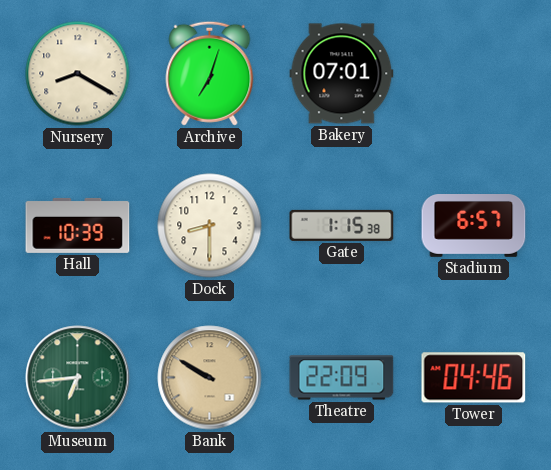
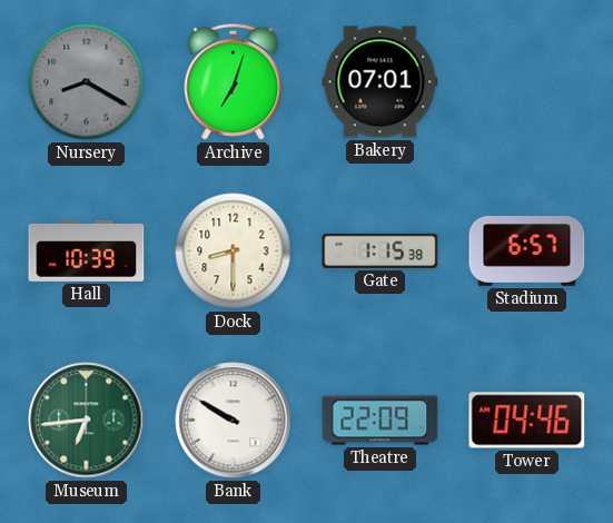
Nursery dial: cream -> grey (87, 82)
Bank dial: champagne -> white (234, 421)
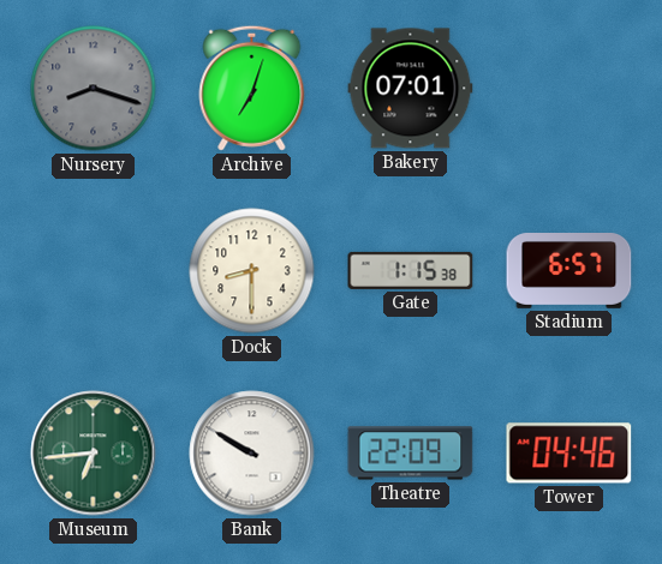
Nursery: 8:20 -> 8:18 (94, 89)
Hall: 10:39 -> none (87, 250)
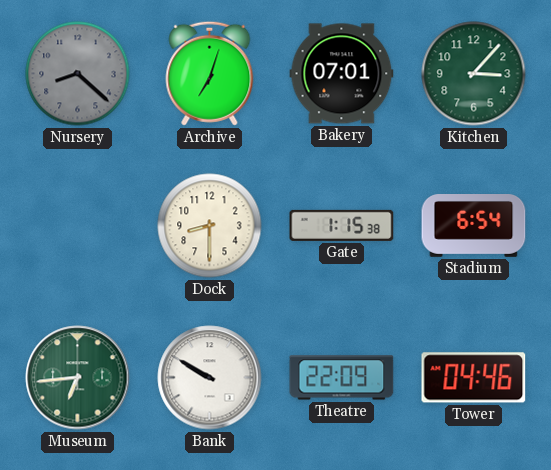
Nursery: 8:18 -> 8:22 (78, 74)
Kitchen: none -> 3:07 (474, 74)
Stadium: 6:57 -> 6:54 (474, 226)
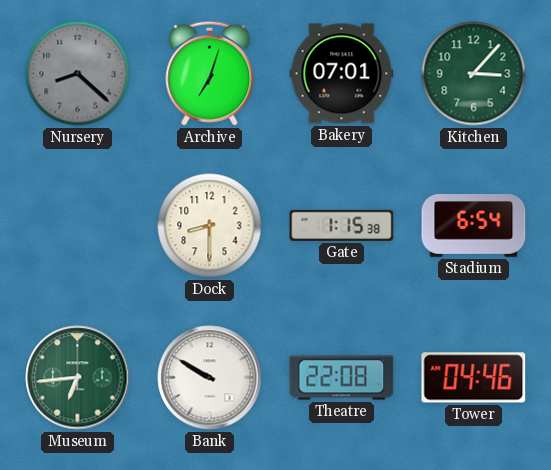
Theatre: 22:09 -> 22:08 (342, 378)
